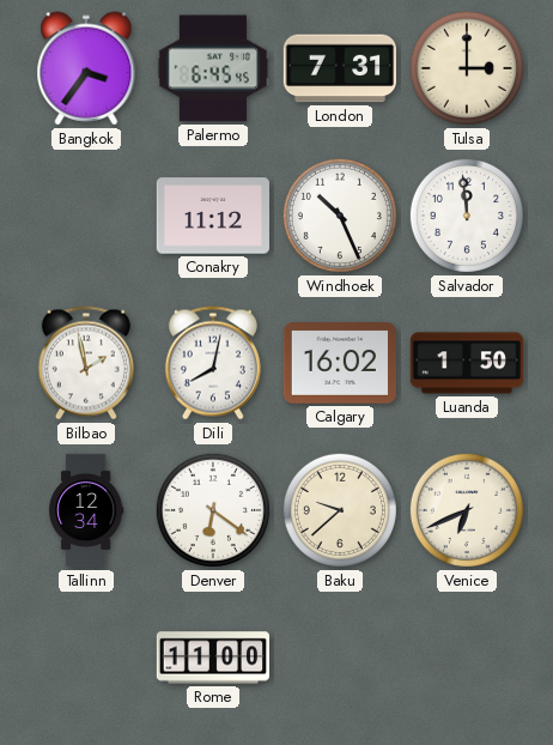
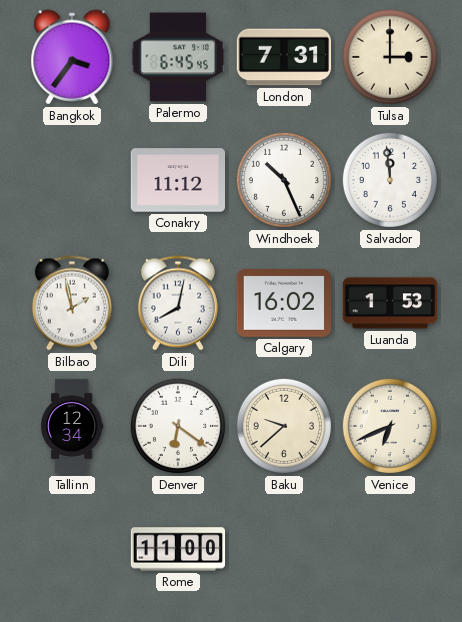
Luanda: 1:50 -> 1:53 (390, 303)
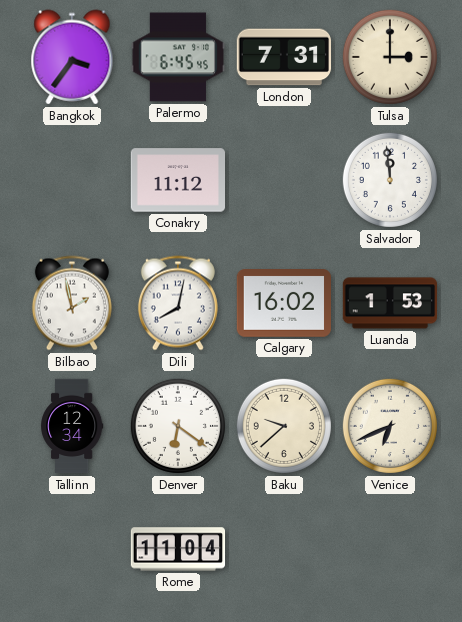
Windhoek: 10:26 -> none (284, 180)
Rome: 11:00 -> 11:04 (178, 549)
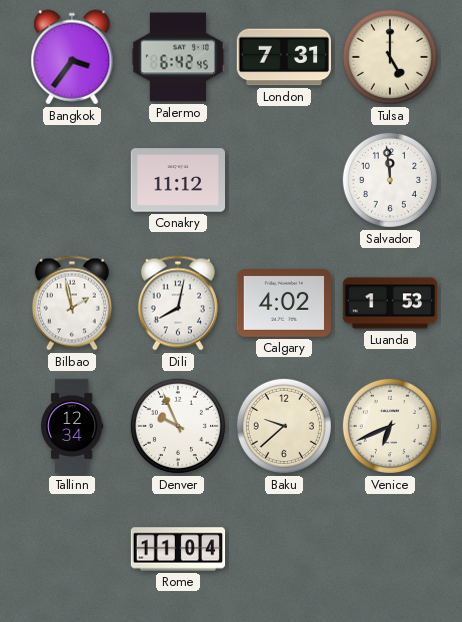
Palermo: 6:45 -> 6:42 (177, 57)
Tulsa: 3:00 -> 5:00 (390, 57)
Calgary: 16:02 -> 4:02 (283, 304)
Denver: 6:21 -> 9:56 (178, 426)
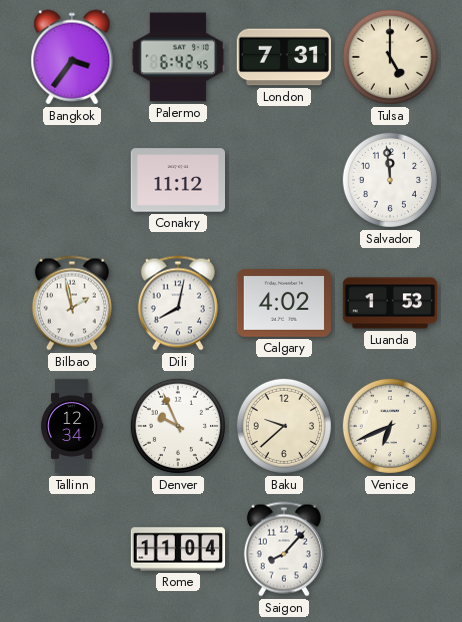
Saigon: none -> 8:07 (284, 549)
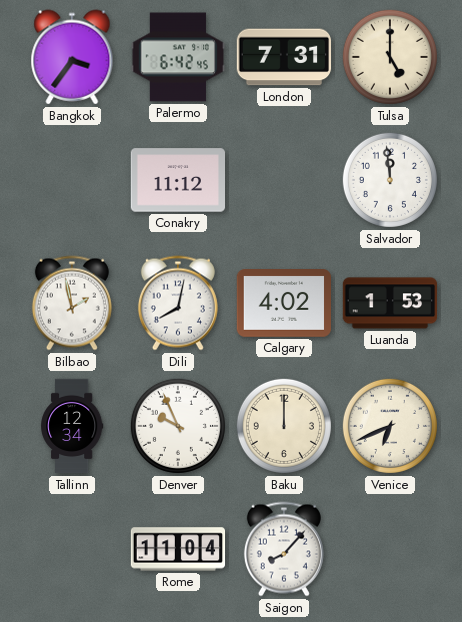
Baku: 9:38 -> 12:00 (284, 426)
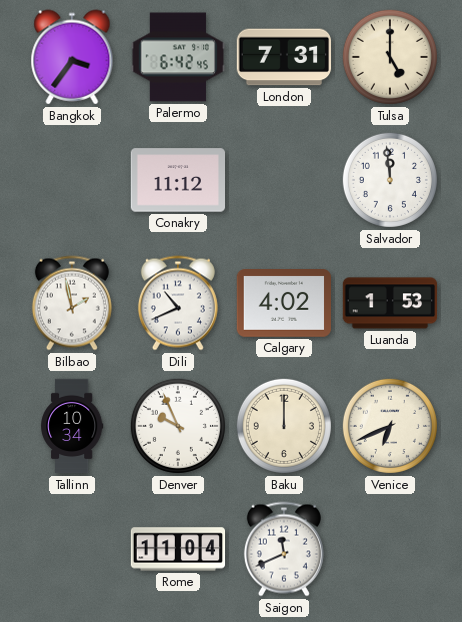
Dili: 8:02 -> 10:41 (178, 303)
Tallinn: 12:34 -> 10:34 (72, 426)
Saigon: 8:07 -> 11:41 (284, 549)
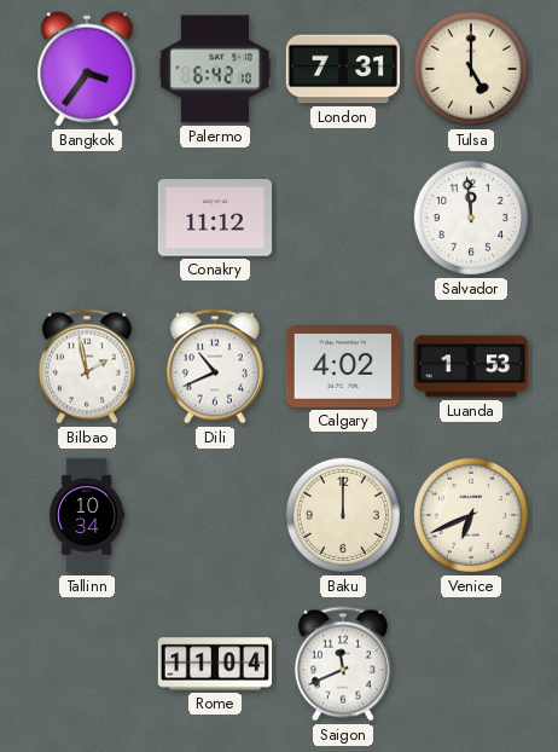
Palermo: 6:42:45 -> 6:42:10 (214, 69)
Denver: 9:56 -> none (178, 426)
